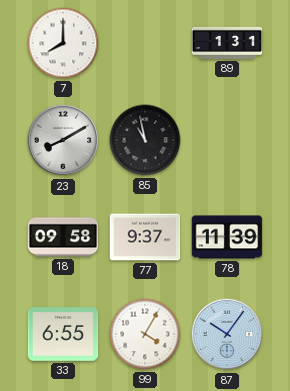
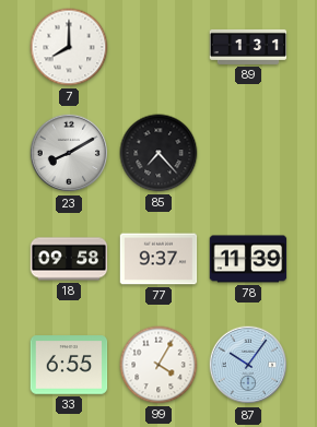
85: 10:58 -> 7:23 (158, 153)
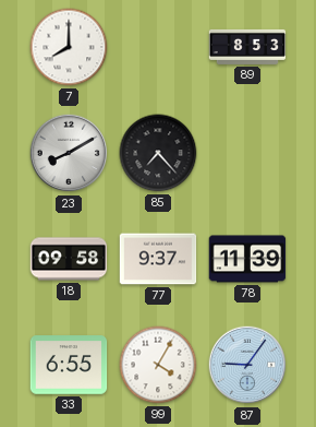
89: 1:31 -> 8:53 (247, 47)
87: 10:06 -> 9:06 (247, 365)
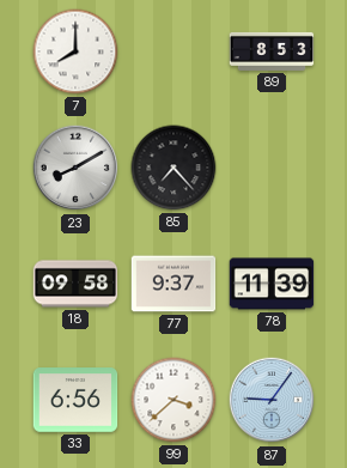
33: 6:55 -> 6:56 (75, 400)
99: 4:05 -> 3:38 (173, 400)
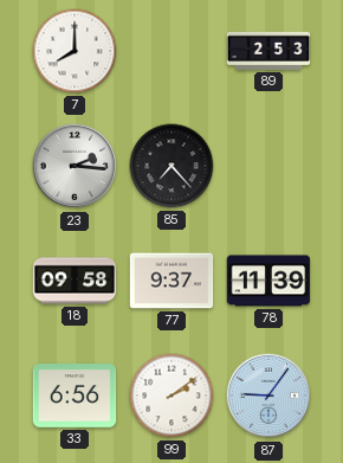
89: 8:53 -> 2:53 (268, 51)
23: 8:10 -> 2:16 (75, 166)
99: 3:38 -> 2:09 (171, 396)
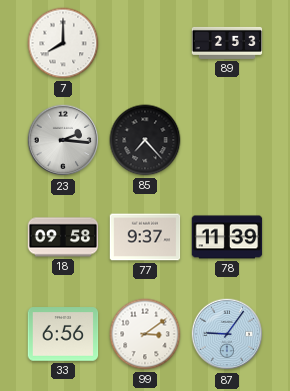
99: 2:09 -> 3:09 (145, 334)
